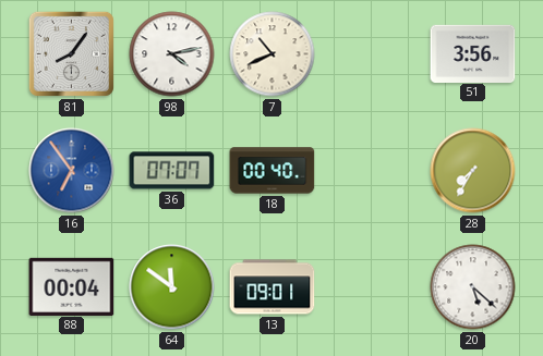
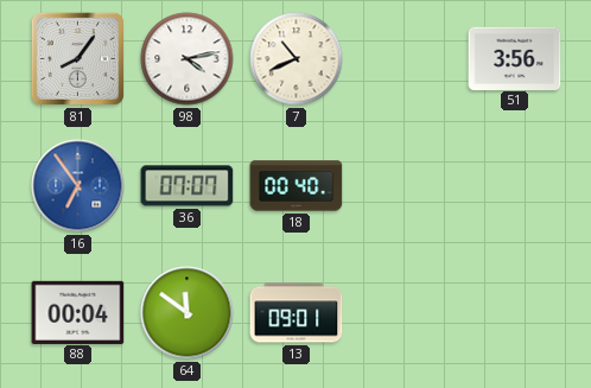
28: 7:35 -> none (473, 171)
20: 5:22 -> none (473, 287)
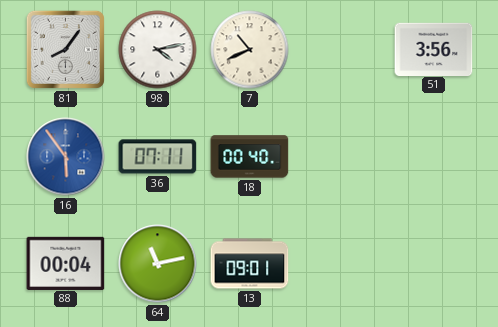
16: 6:54 -> 5:54 (66, 157)
36: 07:07 -> 07:11 (158, 157)
64: 11:51 -> 11:13 (158, 264)
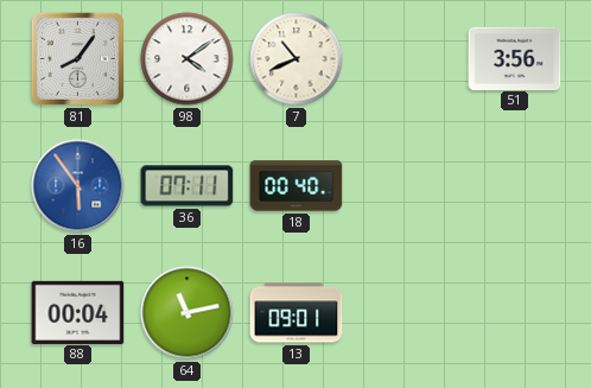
98: 4:13 -> 4:09 (188, 59)
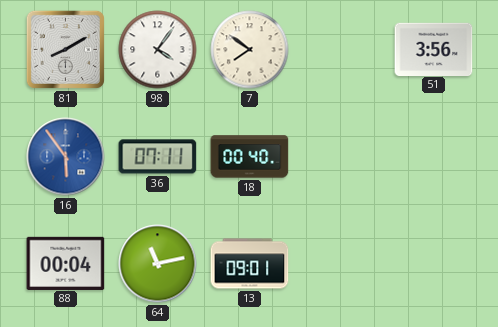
81: 8:06 -> 8:10 (65, 49)
98: 4:09 -> 4:06 (158, 50)
7: 10:41 -> 7:51 (250, 50)
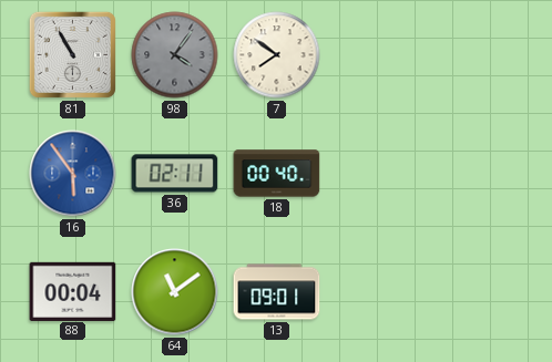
81: 8:10 -> 10:55 (72, 54)
98 dial: white -> grey (175, 55)
51: 3:56 -> none (434, 49)
36: 07:11 -> 02:11 (175, 174)
64: 11:13 -> 11:09 (175, 292)
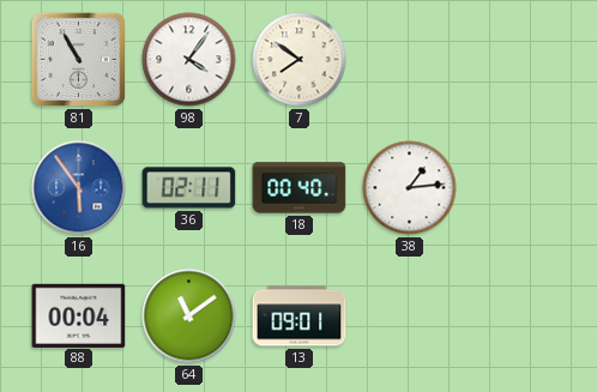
98 dial: grey -> white (189, 60)
38: none -> 1:14 (410, 188)
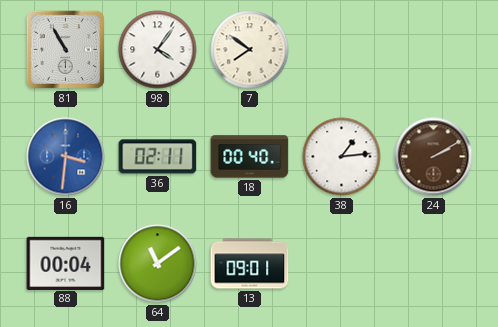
16: 5:54 -> 3:31 (66, 157)
24: none -> 2:10 (434, 157)
